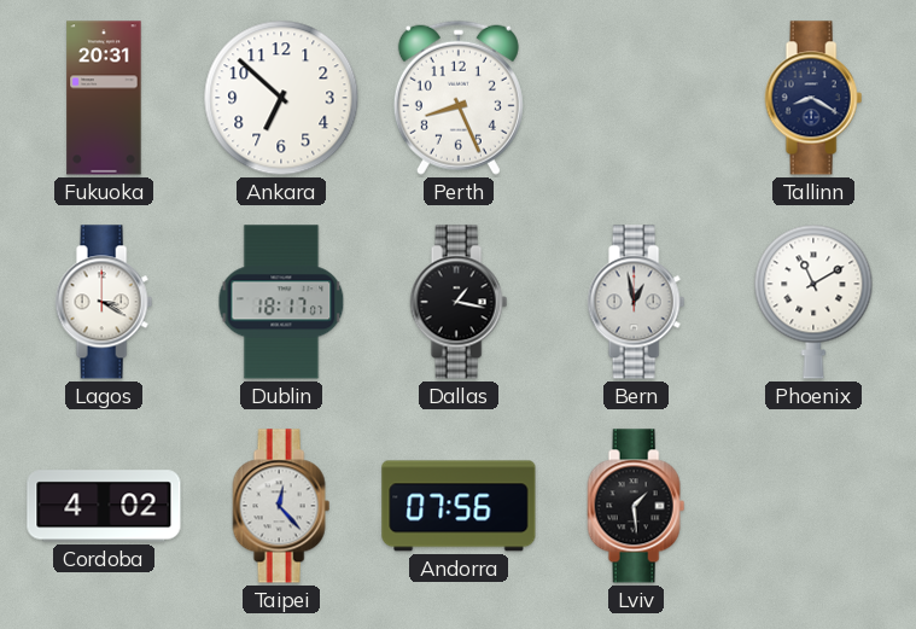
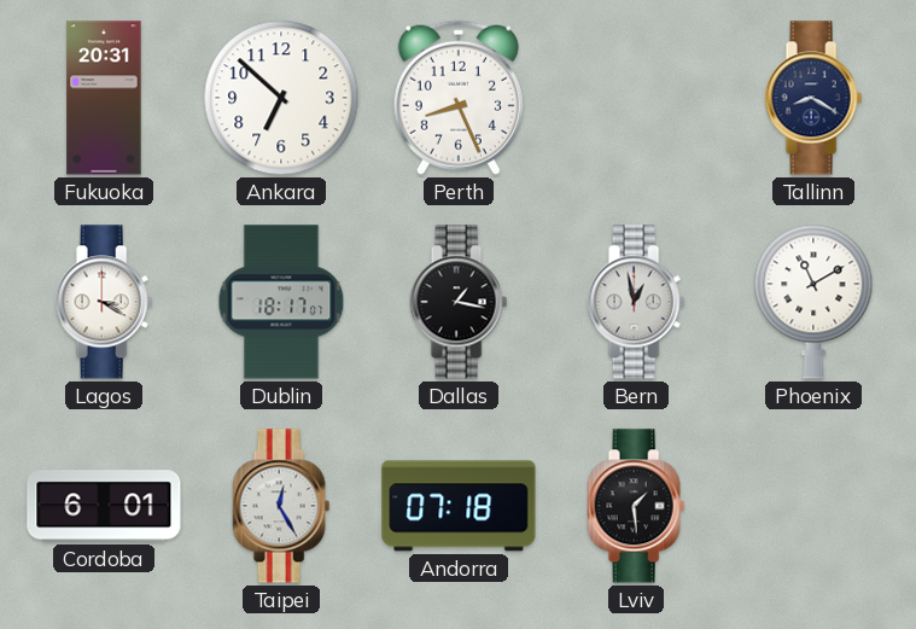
Cordoba: 4:02 -> 6:01 (104, 506)
Taipei: 12:23 -> 12:25 (281, 506)
Andorra: 07:56 -> 07:18 (459, 506)
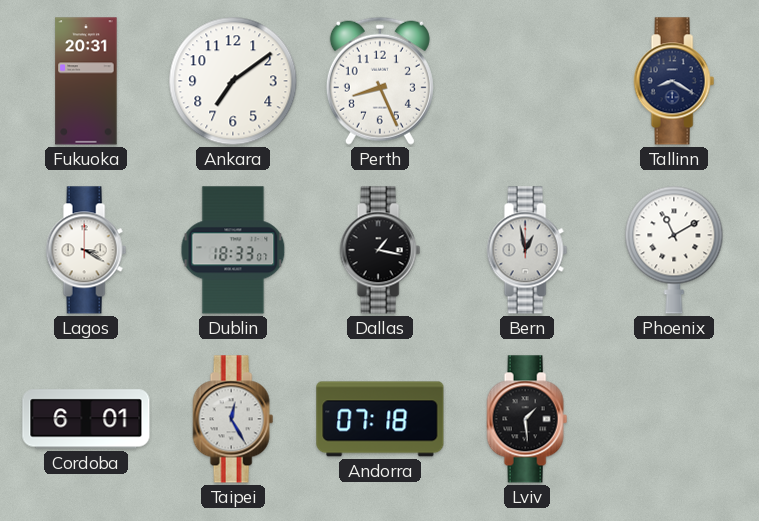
Ankara: 6:52 -> 7:09 (233, 81)
Dublin: 18:17 -> 18:33 (233, 250)
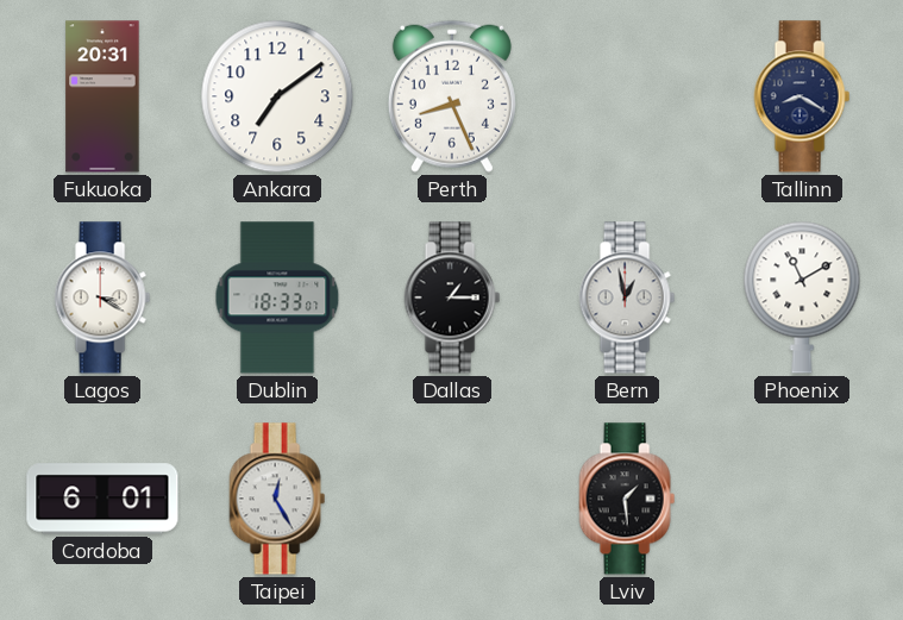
Dallas: 1:17 -> 1:15 (452, 298)
Andorra: 07:18 -> none (380, 419)
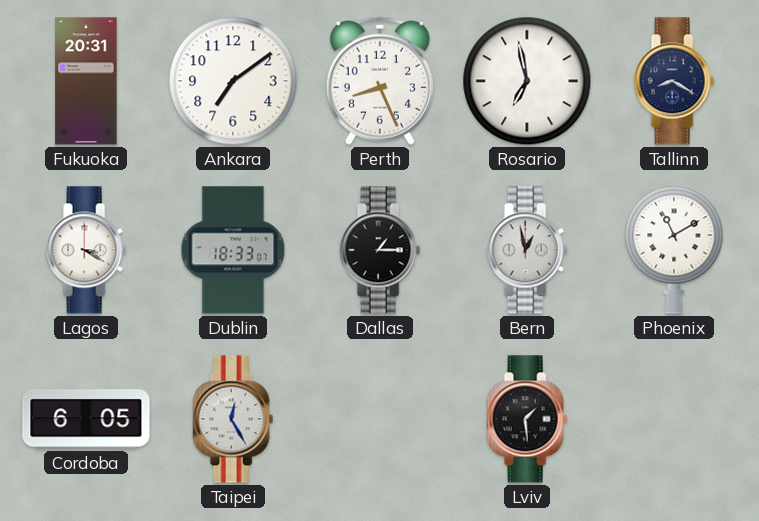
Rosario: none -> 6:58 (527, 81)
Cordoba: 6:01 -> 6:05 (86, 419)
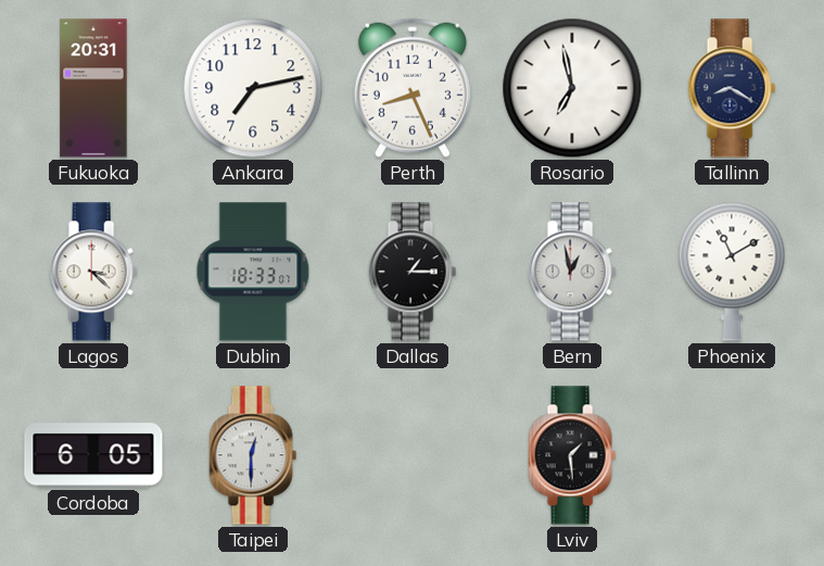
Ankara: 7:09 -> 7:13 (253, 88)
Lagos: 3:20 -> 3:22 (93, 272)
Taipei: 12:25 -> 12:30 (253, 455)
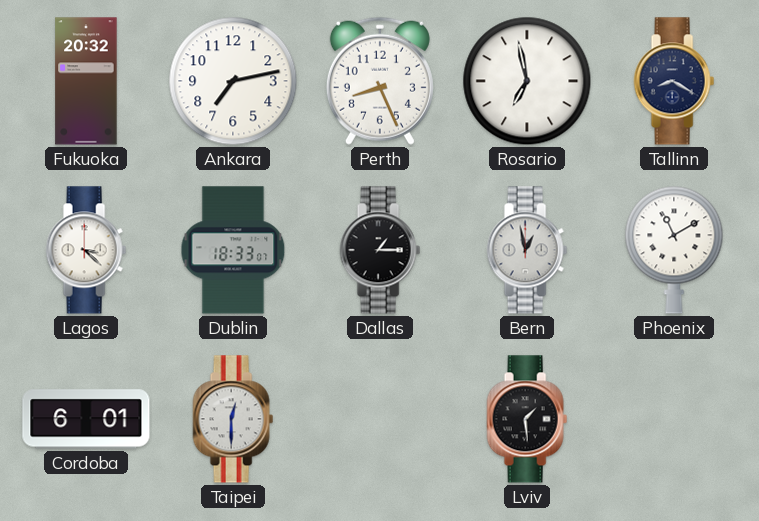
Fukuoka: 20:31 -> 20:32 (86, 81)
Cordoba: 6:05 -> 6:01 (86, 419)
